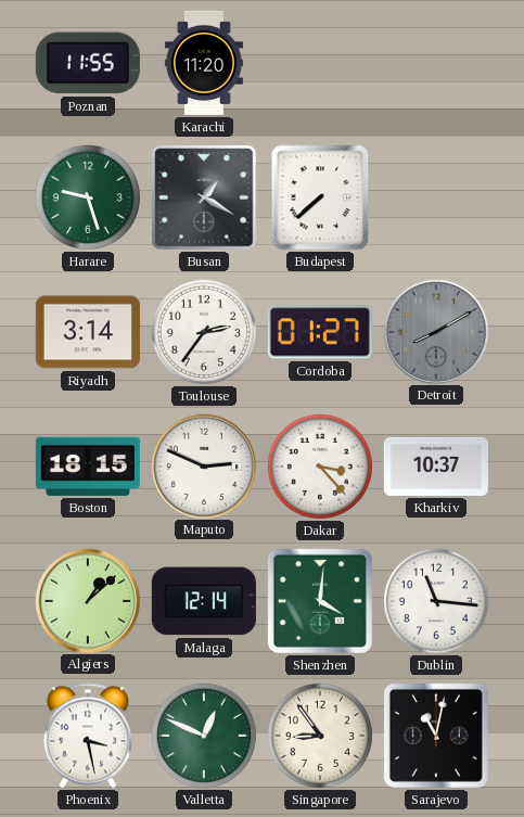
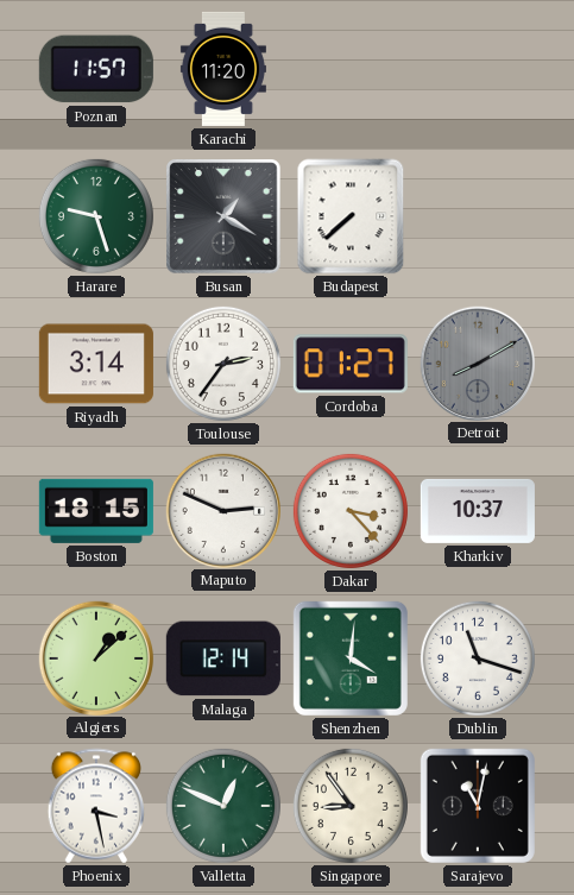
Poznan: 11:55 -> 11:57 (96, 69)
Dublin: 11:16 -> 11:18 (478, 658)
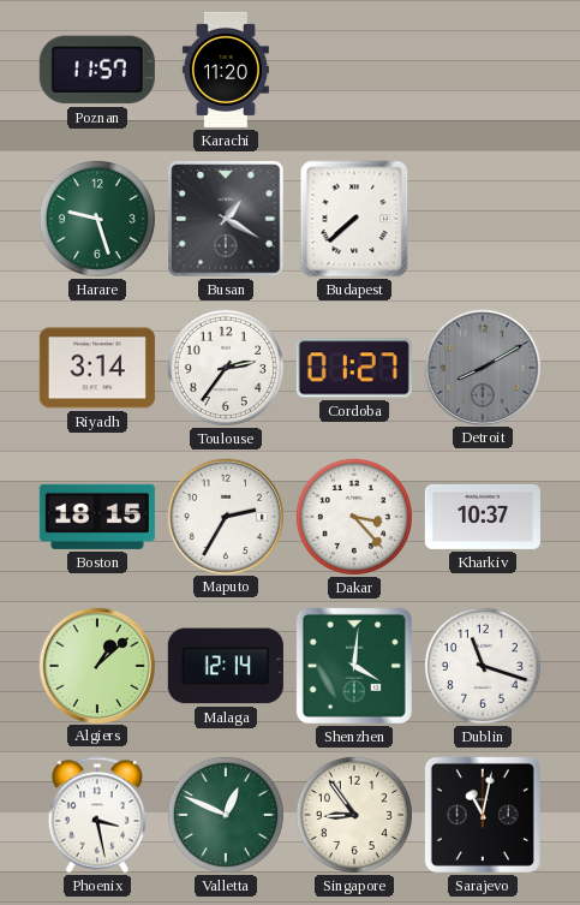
Maputo: 2:49 -> 2:35 (225, 516)
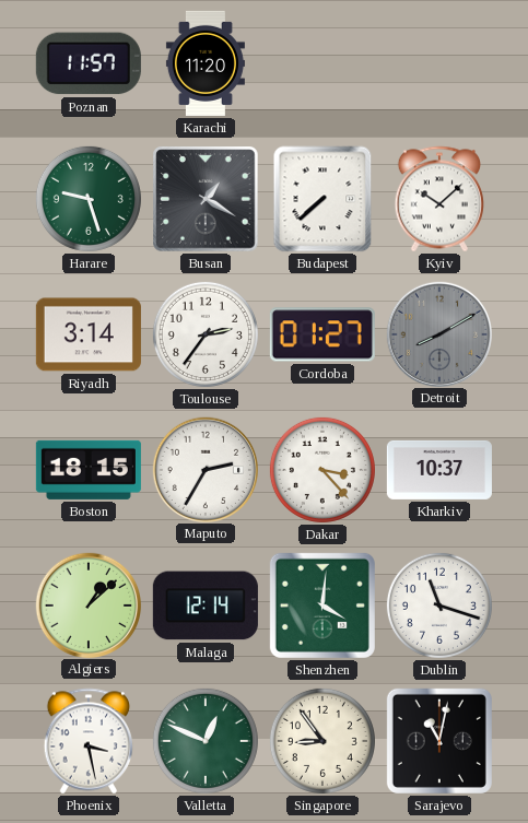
Kyiv: none -> 10:08 (438, 199)
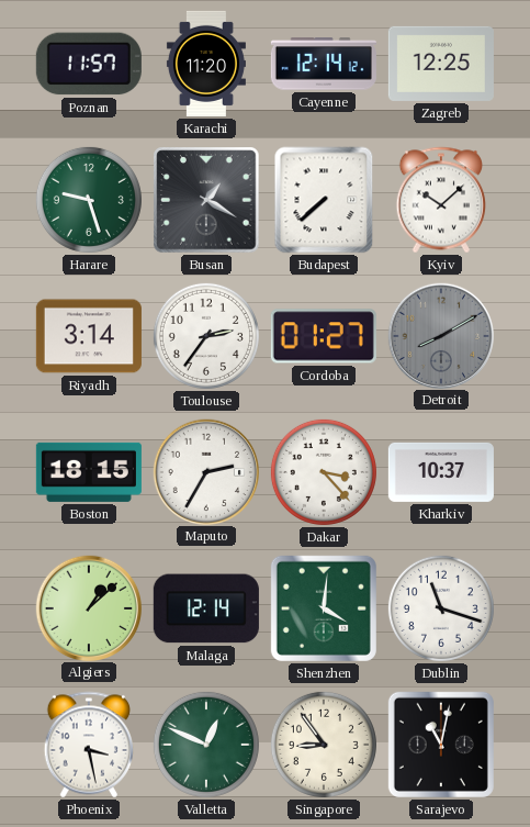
Cayenne: none -> 12:14 (324, 64)
Zagreb: none -> 12:25 (441, 64)
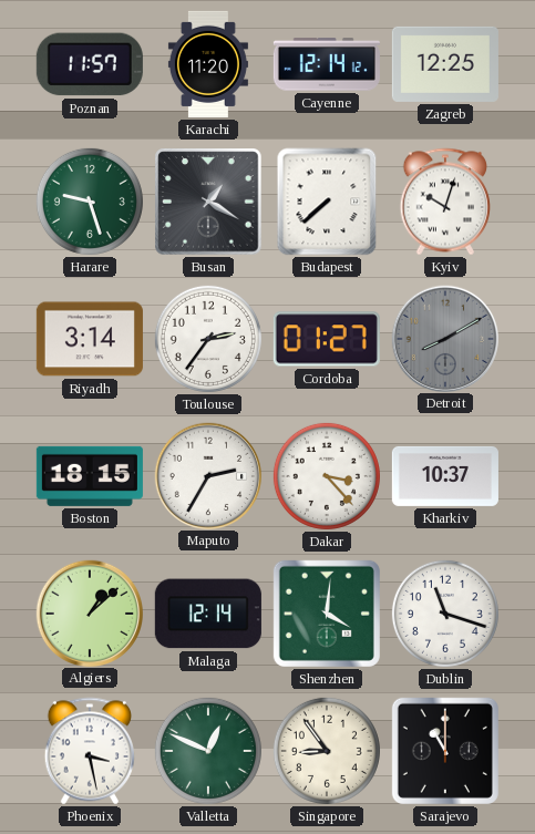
Kyiv: 10:08 -> 10:03 (444, 202)
Sarajevo: 11:02 -> 11:00 (445, 751)
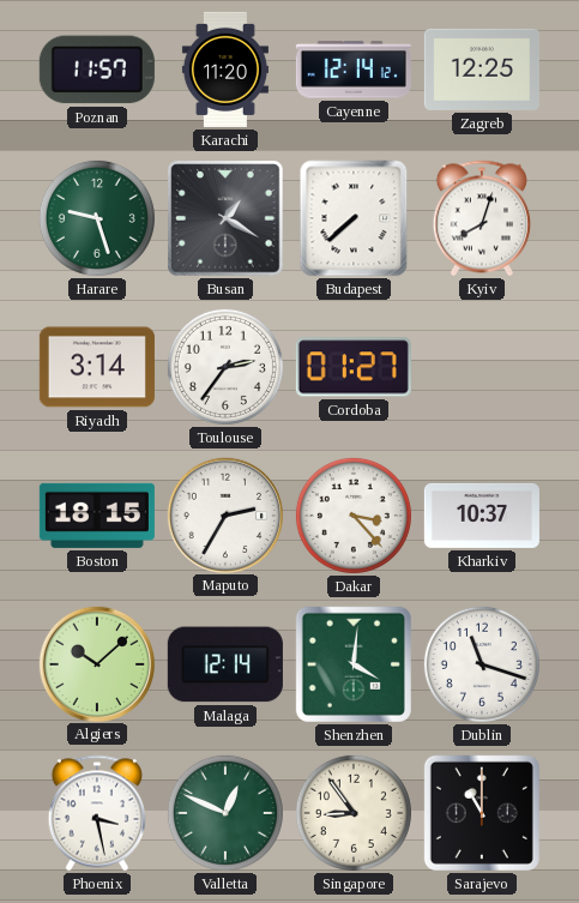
Kyiv: 10:03 -> 8:03 (481, 218)
Detroit: 8:10 -> none (444, 338)
Algiers: 1:08 -> 10:08 (96, 663)
